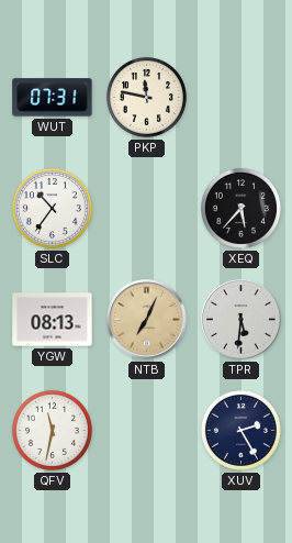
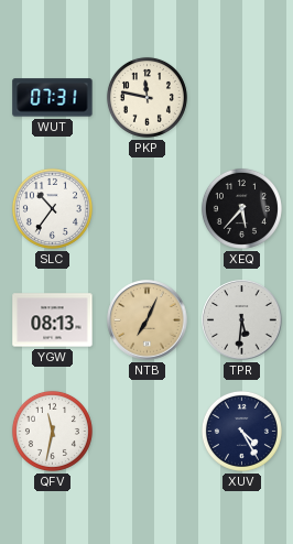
XUV: 2:25 -> 4:25 (241, 431)
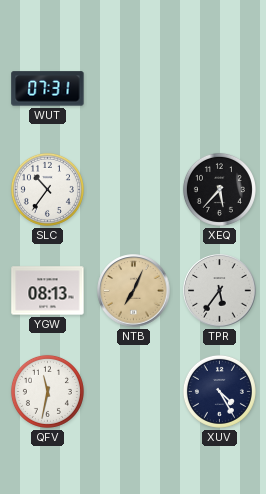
PKP: 11:47 -> none (146, 97)
TPR: 5:31 -> 5:36 (220, 291)
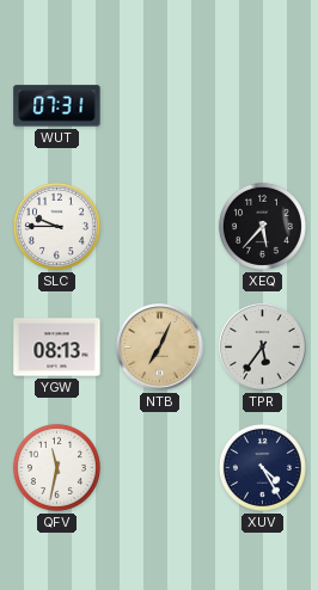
SLC: 10:36 -> 9:45 (56, 226)
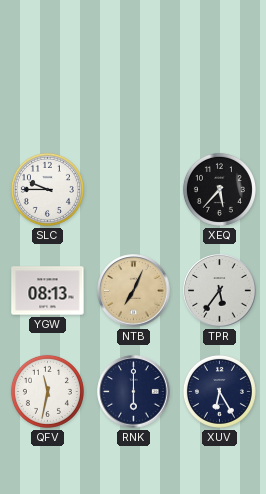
WUT: 07:31 -> none (57, 106)
RNK: none -> 6:00 (134, 392)
XUV: 4:25 -> 6:25 (219, 391)
